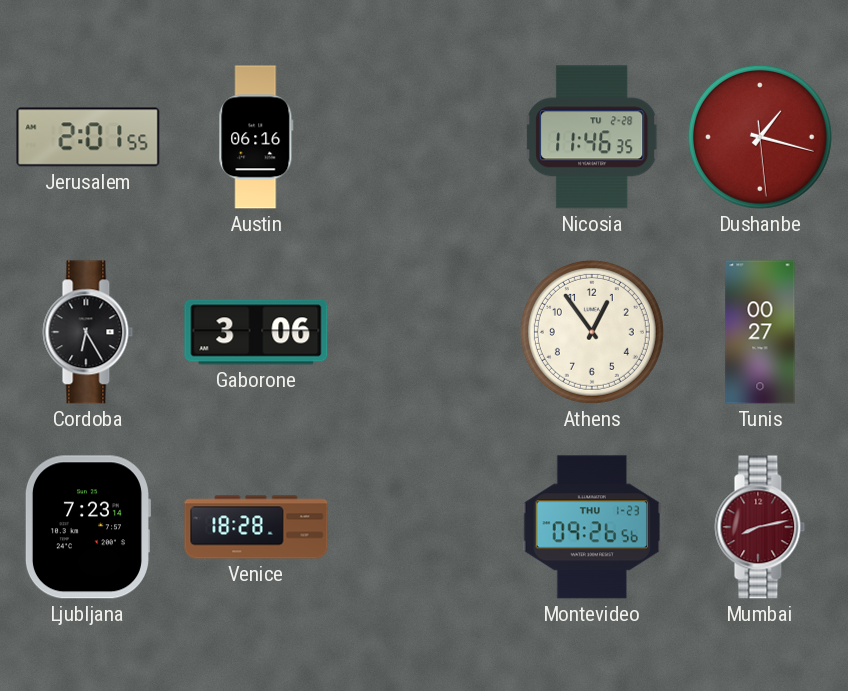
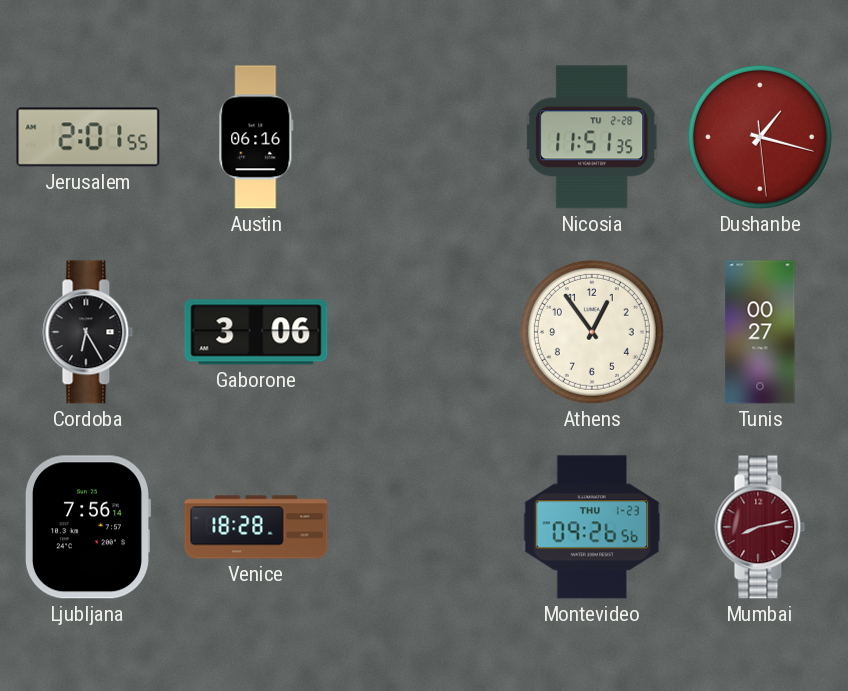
Nicosia: 11:46 -> 11:51 (592, 137)
Ljubljana: 7:23 -> 7:56 (87, 527)
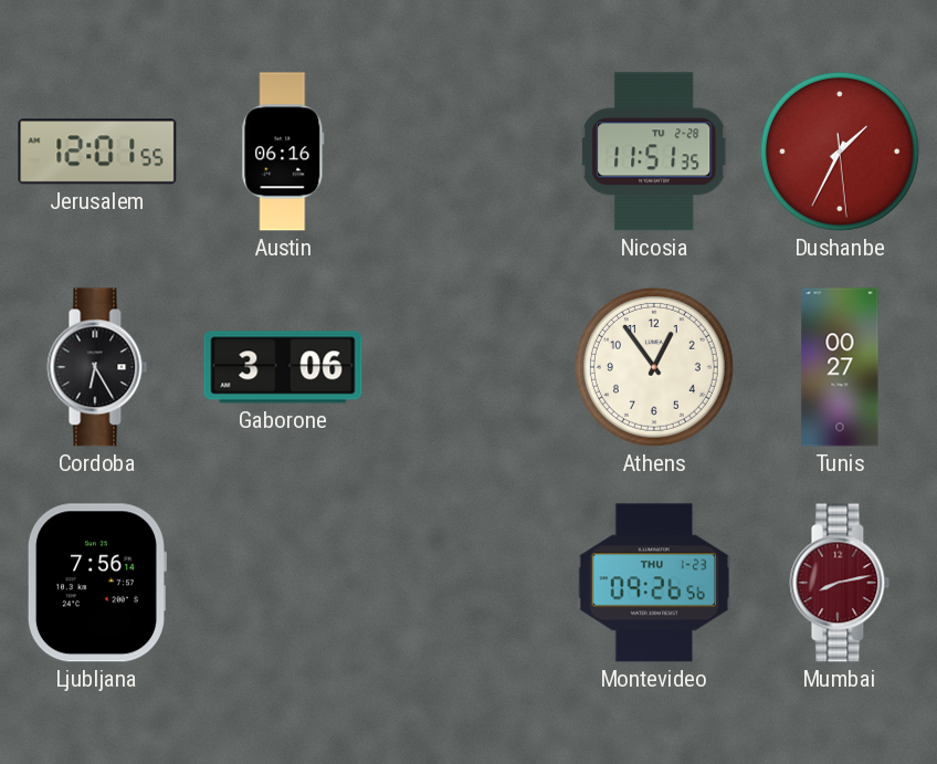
Jerusalem: 2:01 -> 12:01 (97, 151)
Dushanbe: 1:17 -> 1:34 (840, 151)
Venice: 18:28 -> none (256, 527)
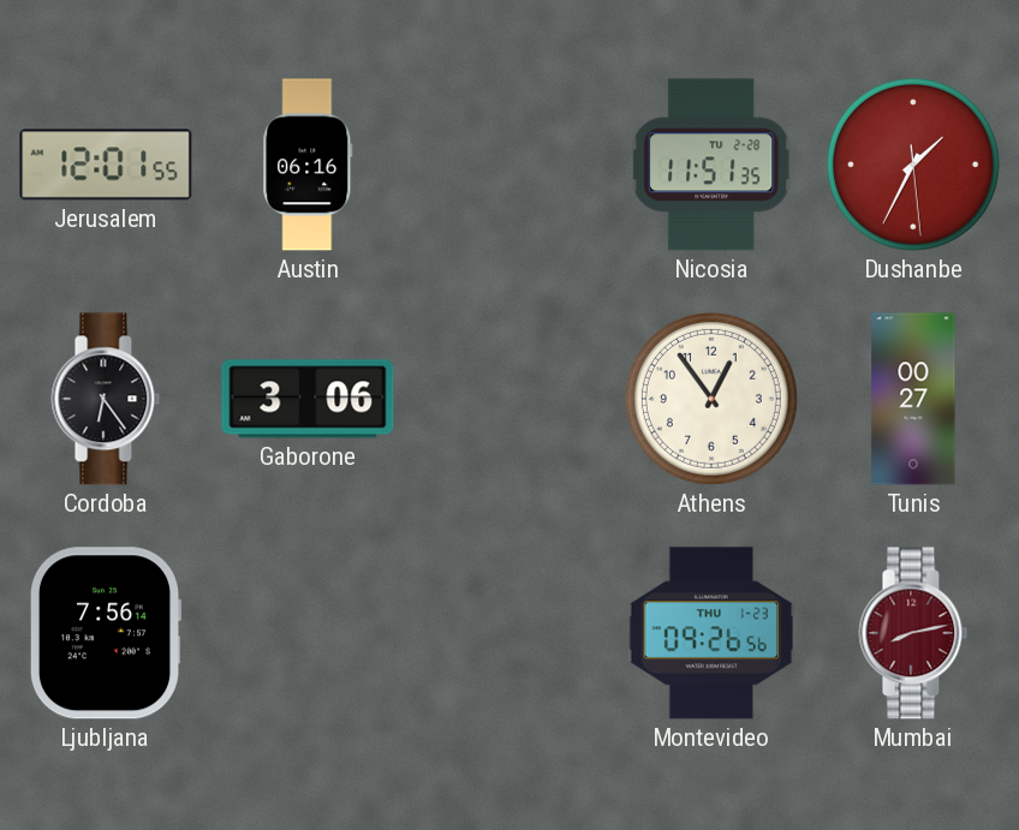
Cordoba: 6:25 -> 6:24 (106, 399)
